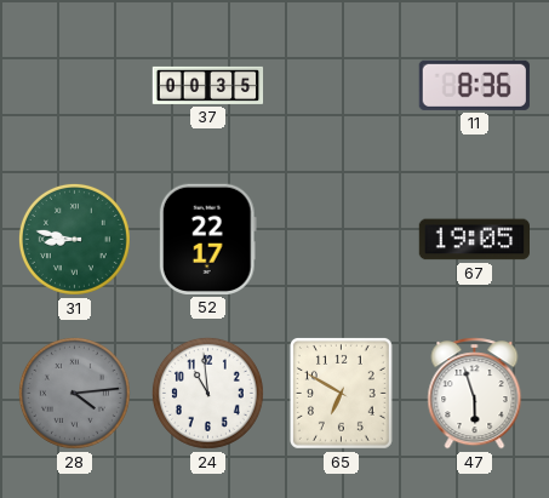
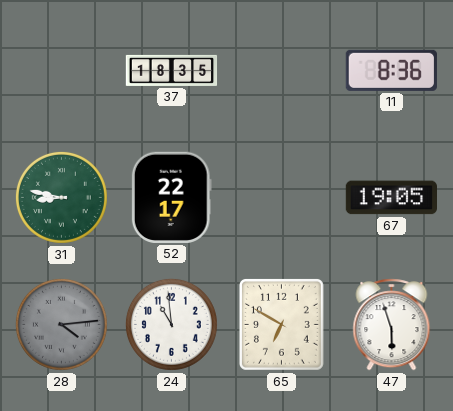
37: 00:35 -> 18:35 (172, 70)
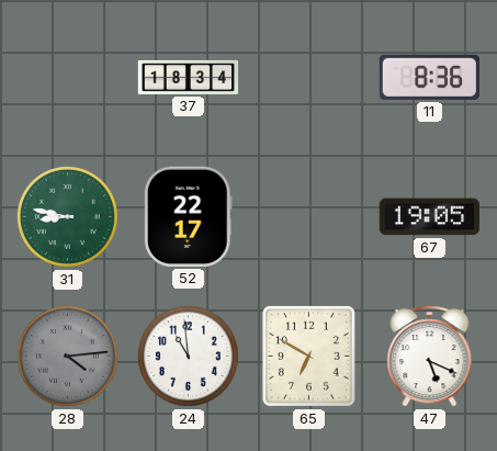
37: 18:35 -> 18:34 (189, 77)
47: 5:57 -> 5:19 (430, 357)
